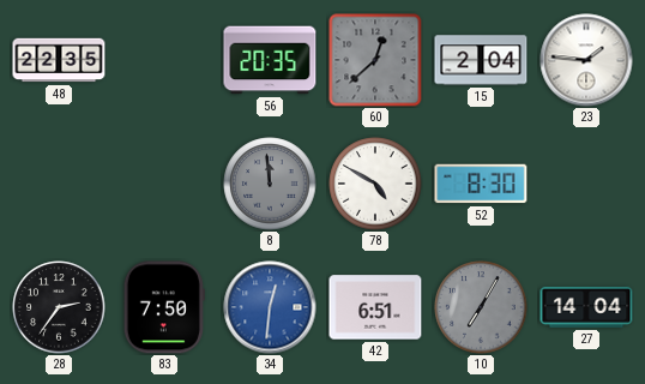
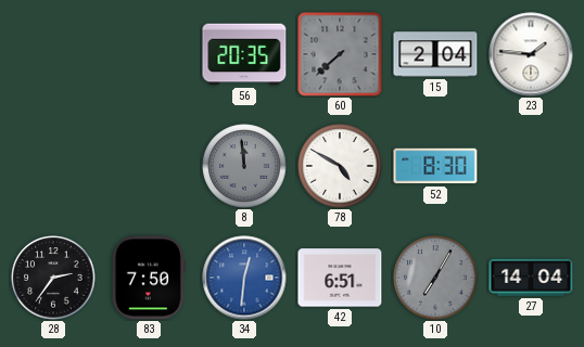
48: 22:35 -> none (59, 60)
60: 12:38 -> 7:38 (340, 54)
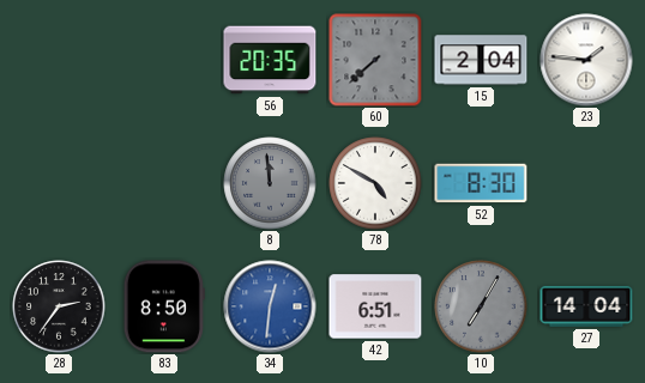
83: 7:50 -> 8:50 (164, 306)
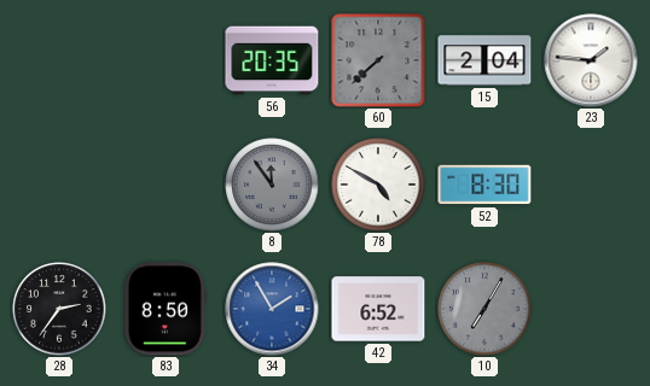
8: 11:59 -> 11:54 (272, 185)
34: 12:31 -> 1:55 (272, 309)
42: 6:51 -> 6:52 (378, 309)
27: 14:04 -> none (586, 306)
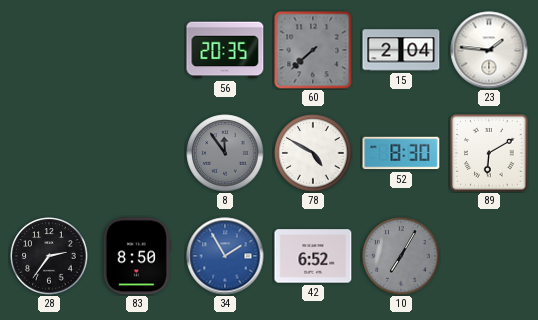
89: none -> 6:10 (489, 153)
